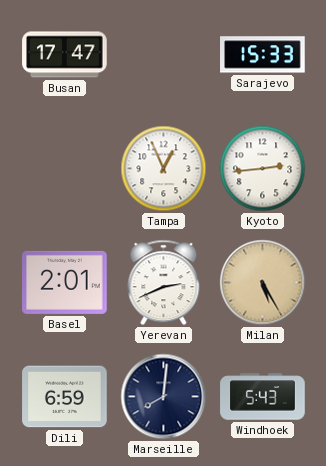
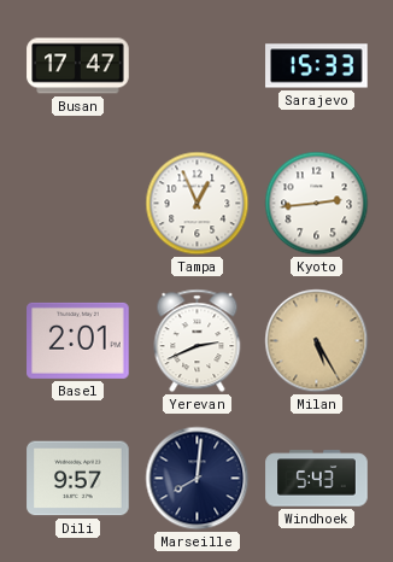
Dili: 6:59 -> 9:57 (78, 479)
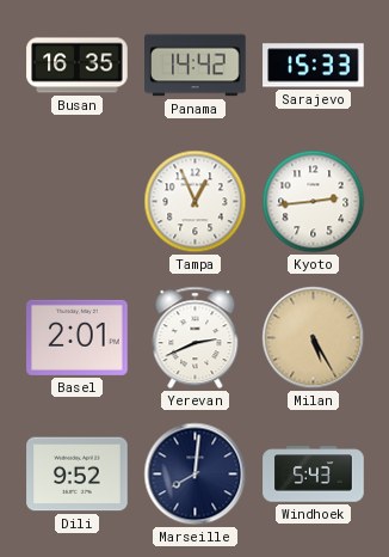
Busan: 17:47 -> 16:35 (78, 66)
Panama: none -> 14:42 (196, 66)
Dili: 9:57 -> 9:52 (78, 475)
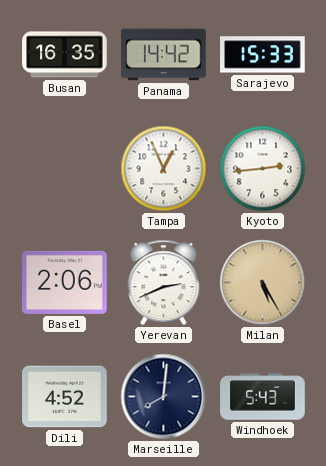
Basel: 2:01 -> 2:06 (65, 282)
Dili: 9:52 -> 4:52 (65, 397)
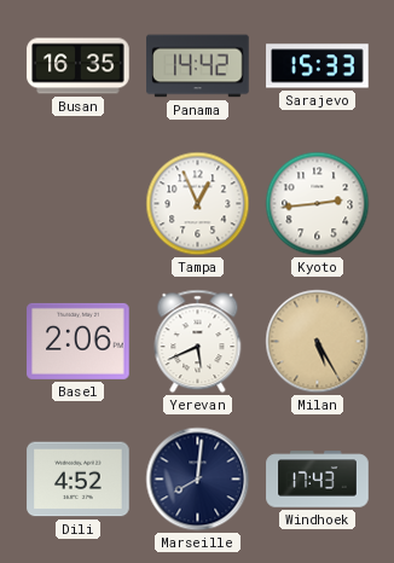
Yerevan: 2:41 -> 5:41 (198, 342)
Windhoek: 5:43 -> 17:43 (318, 480)
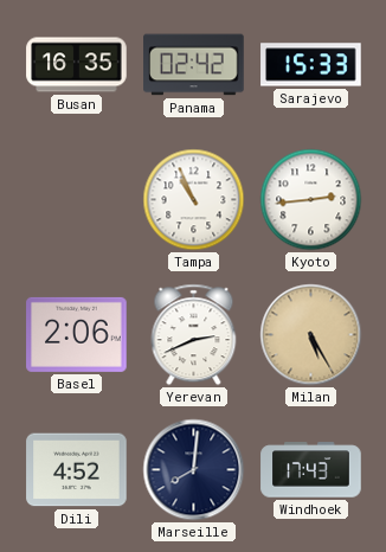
Panama: 14:42 -> 02:42 (194, 65)
Tampa: 12:56 -> 10:56 (194, 200)
Yerevan: 5:41 -> 2:41 (194, 335)
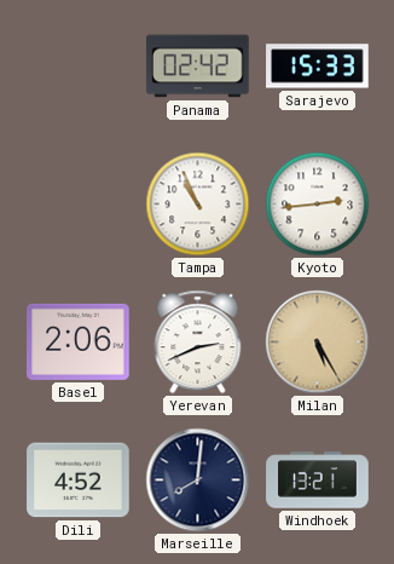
Busan: 16:35 -> none (77, 65)
Windhoek: 17:43 -> 13:21 (318, 480)
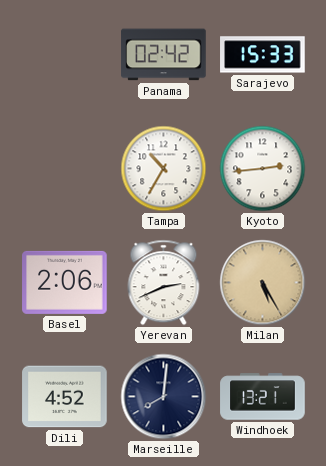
Tampa: 10:56 -> 10:35 (164, 169)
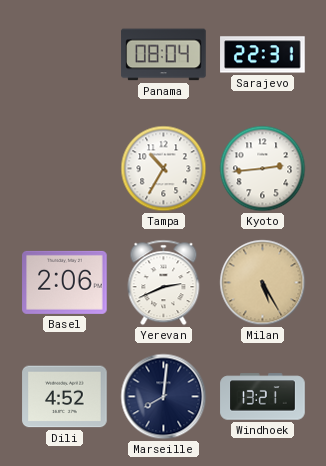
Panama: 02:42 -> 08:04 (164, 55)
Sarajevo: 15:33 -> 22:31 (263, 55)
